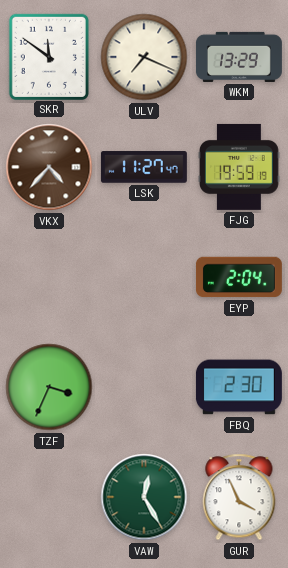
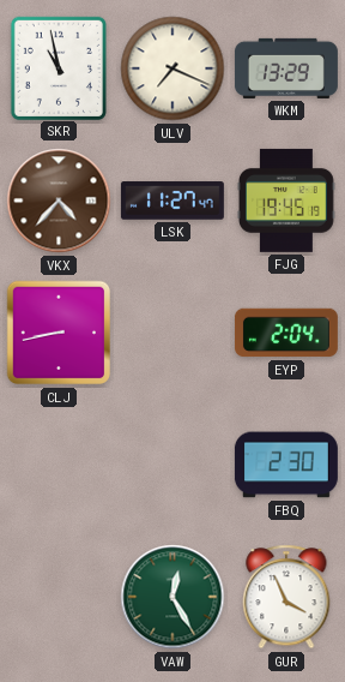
SKR: 11:51 -> 10:58 (59, 67)
FJG: 19:59 -> 19:45 (286, 201)
CLJ: none -> 8:43 (59, 333)
TZF: 3:34 -> none (49, 387)
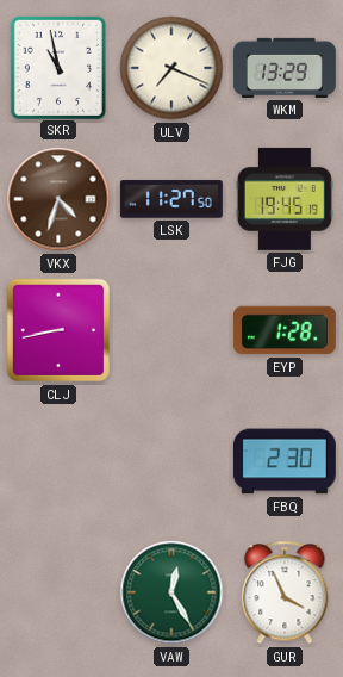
VKX: 4:37 -> 4:33 (58, 199)
LSK: 11:27:47 -> 11:27:50 (171, 199)
EYP: 2:04 -> 1:28 (285, 330)
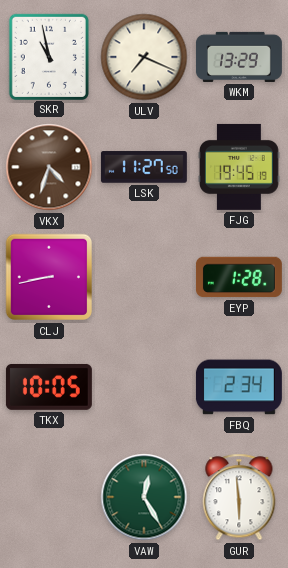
TKX: none -> 10:05 (49, 387)
FBQ: 2:30 -> 2:34 (239, 387)
GUR: 3:56 -> 5:59 (239, 497)
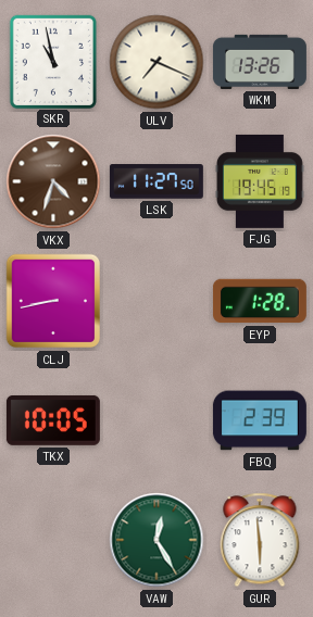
WKM: 13:29 -> 13:26 (260, 62)
FBQ: 2:34 -> 2:39 (260, 420)
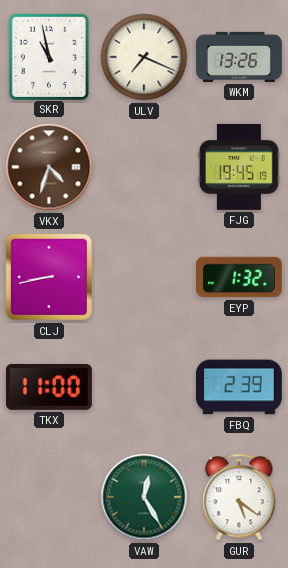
LSK: 11:27 -> none (156, 181)
EYP: 1:28 -> 1:32 (239, 277)
TKX: 10:05 -> 11:00 (49, 387)
GUR: 5:59 -> 5:21 (239, 497)
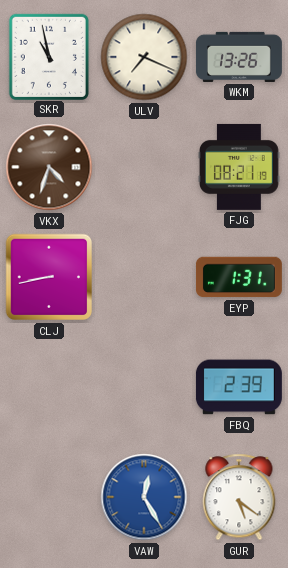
FJG: 19:45 -> 08:21 (239, 167)
EYP: 1:32 -> 1:31 (239, 277)
TKX: 11:00 -> none (49, 387)
VAW dial: green -> blue (144, 497)
